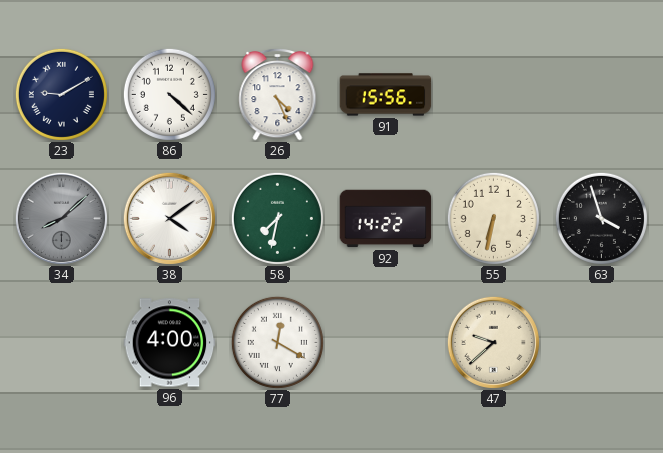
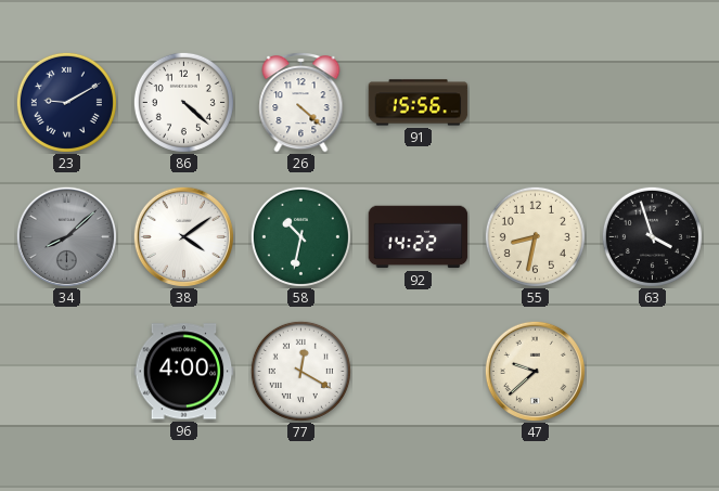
26: 4:26 -> 4:22 (301, 102)
58: 7:32 -> 10:32 (300, 236)
55: 6:32 -> 8:32 (535, 236)
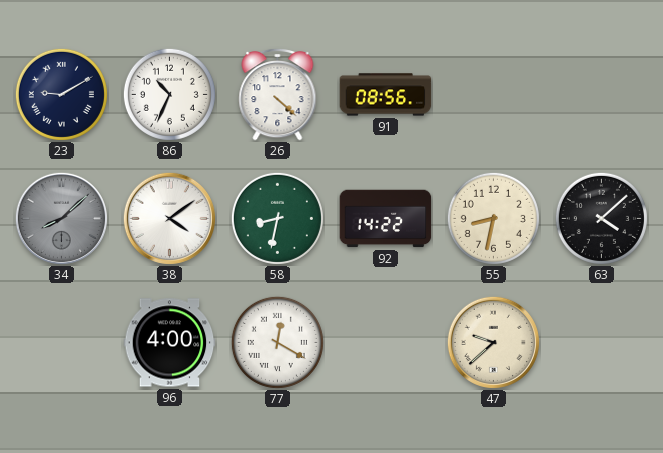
86: 4:22 -> 10:34 (169, 94)
91: 15:56 -> 08:56 (386, 95)
58: 10:32 -> 8:32 (277, 218)
63: 3:57 -> 4:08 (601, 218)
